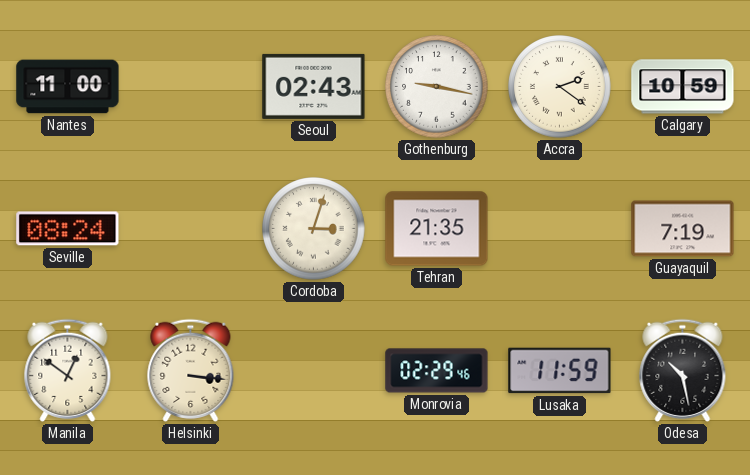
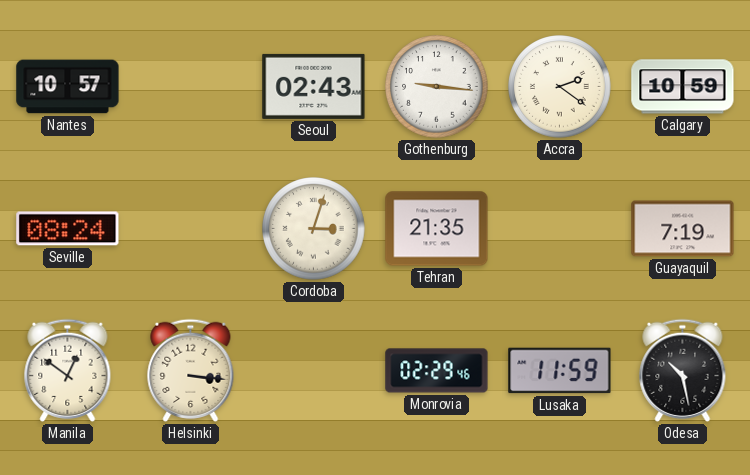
Nantes: 11:00 -> 10:57 (68, 87)
Gothenburg: 9:17 -> 9:16 (437, 87)
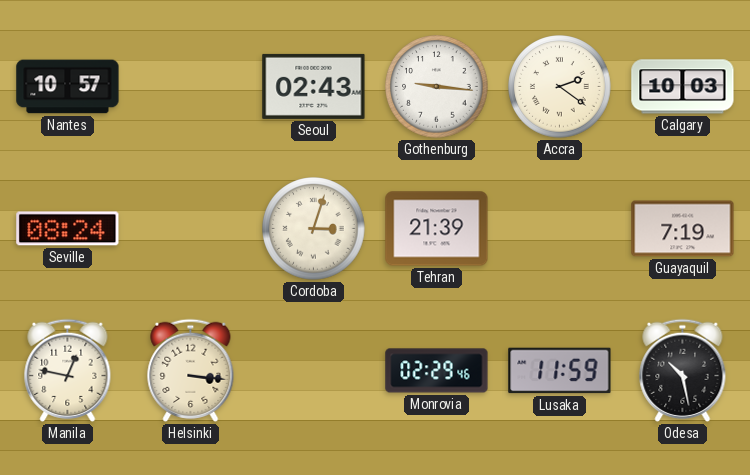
Calgary: 10:59 -> 10:03 (683, 87)
Tehran: 21:35 -> 21:39 (437, 229)
Manila: 12:51 -> 12:47 (68, 370)
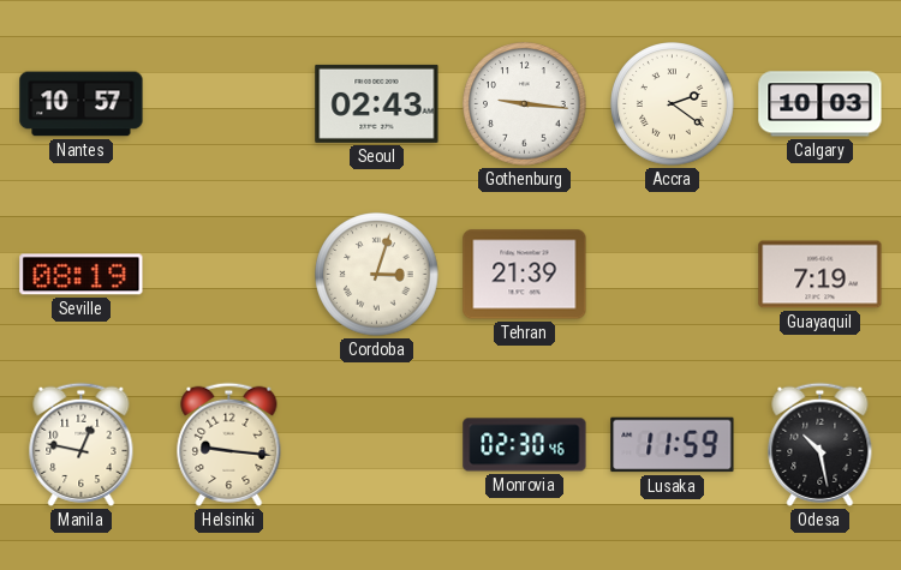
Seville: 08:24 -> 08:19 (82, 275)
Helsinki: 3:16 -> 9:16 (229, 444)
Monrovia: 02:29 -> 02:30 (525, 445)
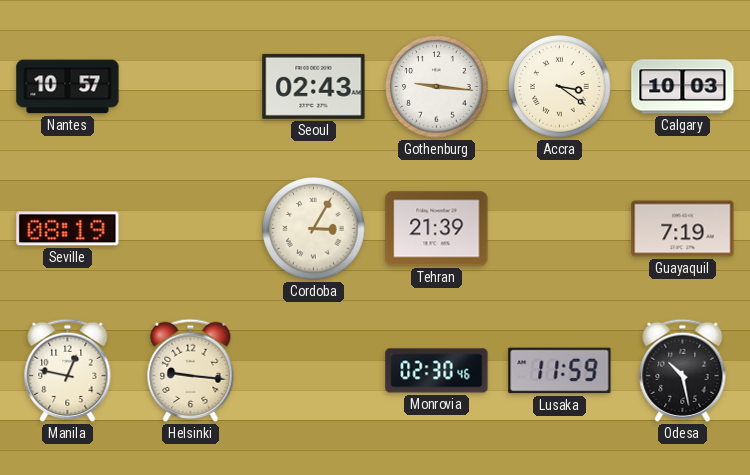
Accra: 2:21 -> 3:21 (560, 87)
Cordoba: 3:03 -> 3:05 (314, 229)
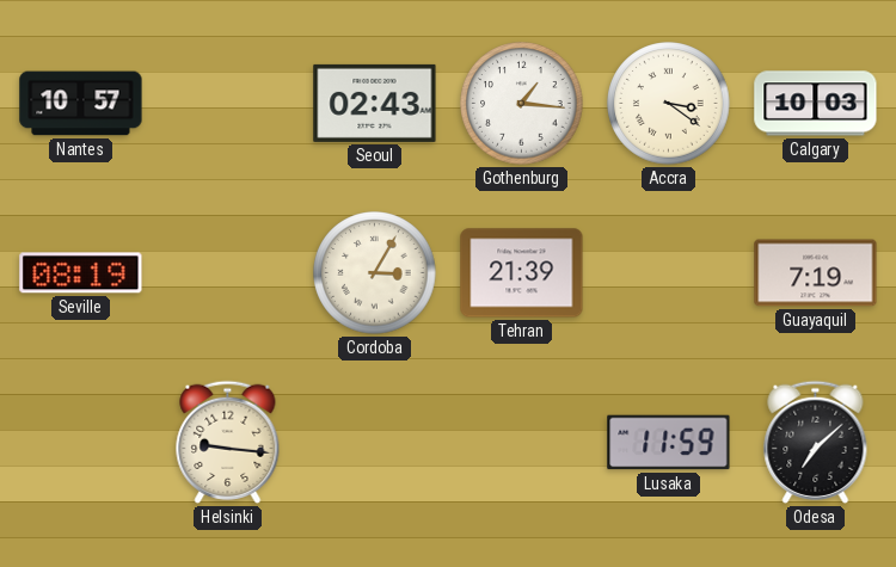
Gothenburg: 9:16 -> 1:16 (522, 104)
Manila: 12:47 -> none (68, 370)
Monrovia: 02:30 -> none (437, 371)
Odesa: 10:28 -> 7:08 (816, 442)
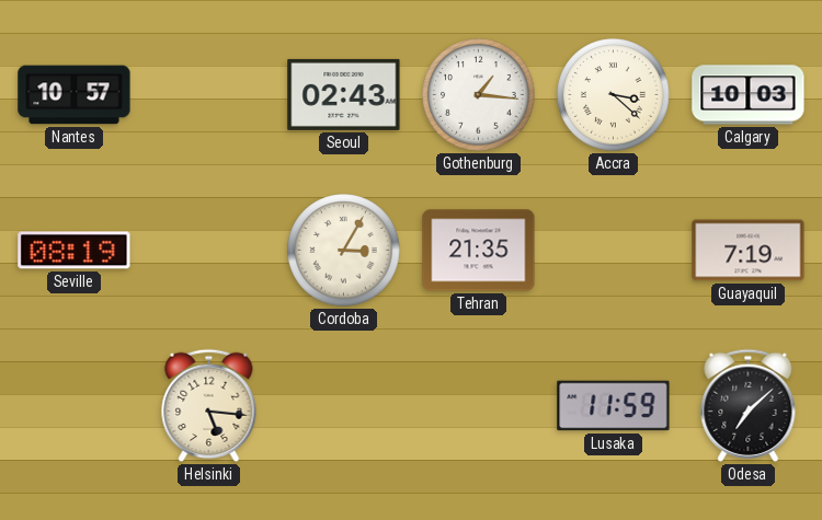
Accra: 3:21 -> 3:22 (614, 95)
Tehran: 21:39 -> 21:35 (479, 251)
Helsinki: 9:16 -> 5:16 (209, 405)
